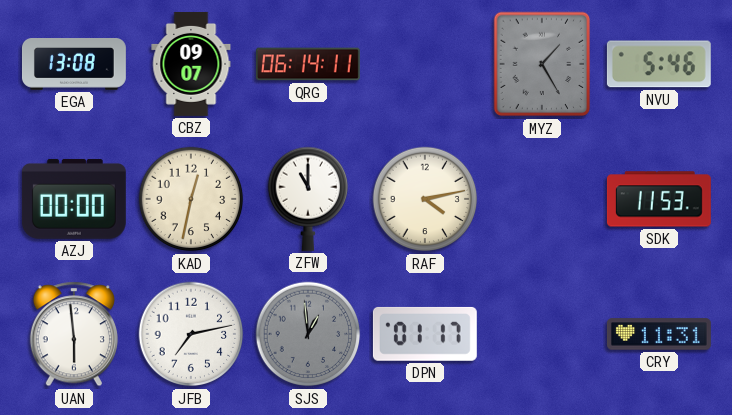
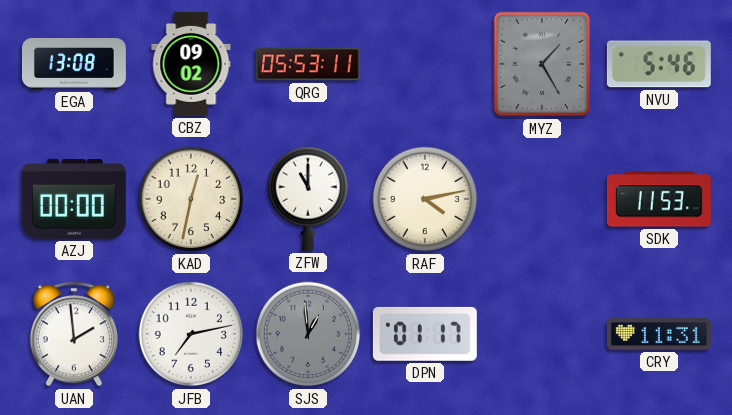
CBZ: 09:07 -> 09:02 (191, 64)
QRG: 06:14 -> 05:53 (308, 64)
UAN: 5:59 -> 1:59 (74, 334)
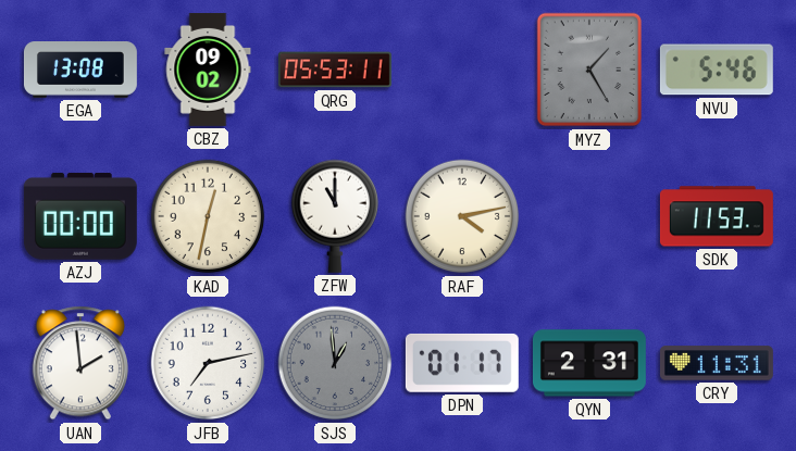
QYN: none -> 2:31 (589, 363)
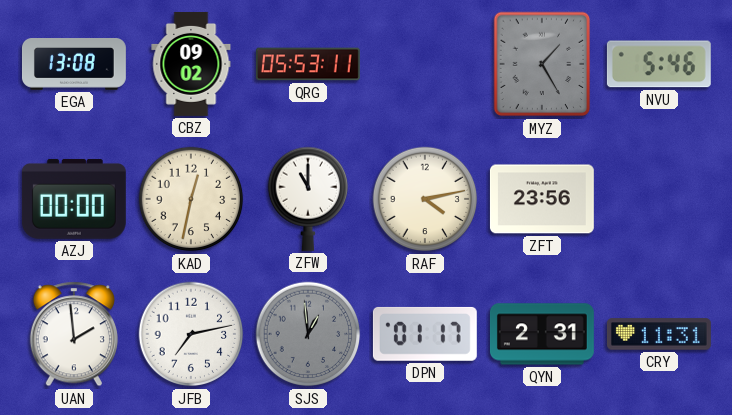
ZFT: none -> 23:56 (542, 199)
SDK: 11:53 -> none (717, 216)
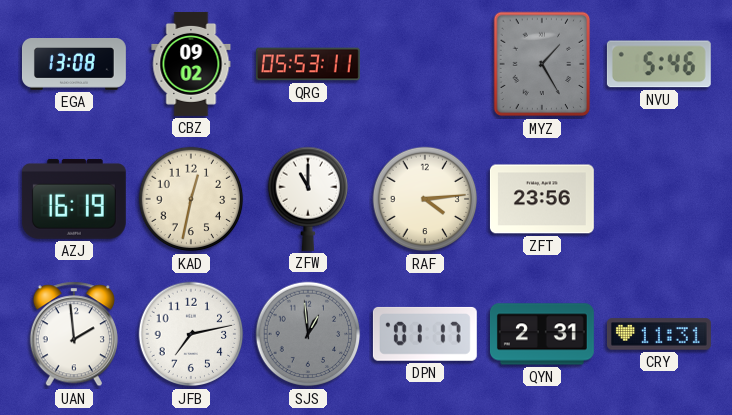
AZJ: 00:00 -> 16:19 (74, 199)
RAF: 4:13 -> 4:14 (425, 199)
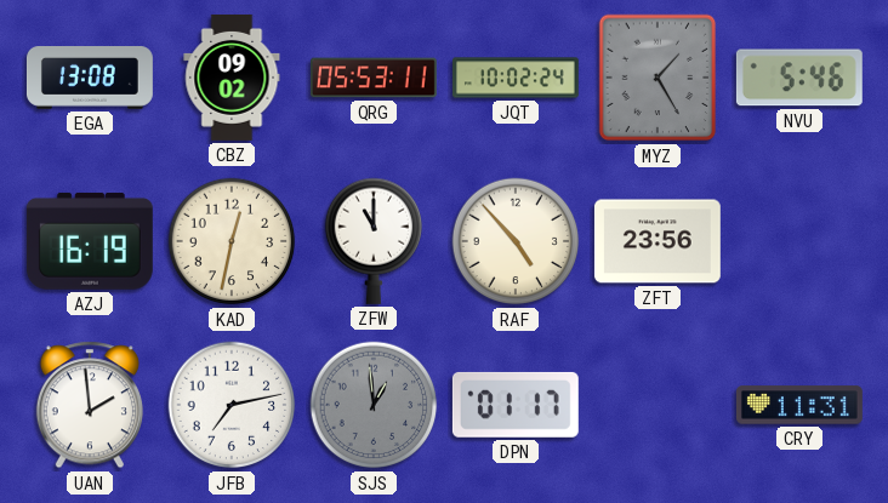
JQT: none -> 10:02 (517, 78)
RAF: 4:14 -> 4:53 (516, 241)
QYN: 2:31 -> none (542, 334)
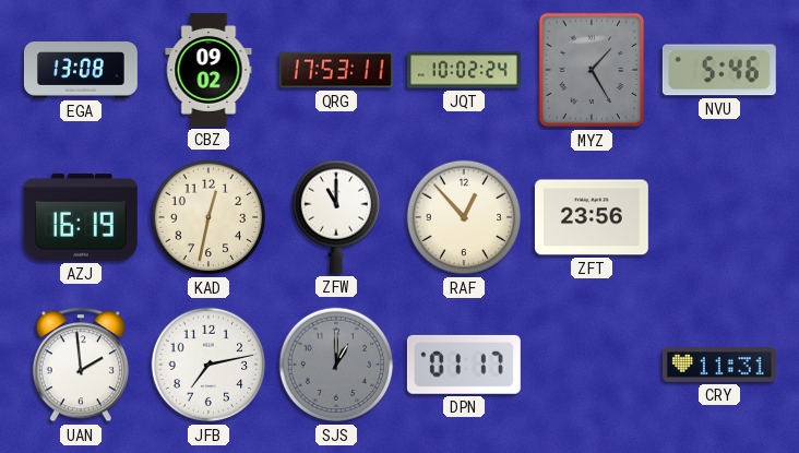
QRG: 05:53 -> 17:53 (336, 70)
RAF: 4:53 -> 12:53 (464, 217)
SJS: 12:59 -> 1:00 (336, 365)
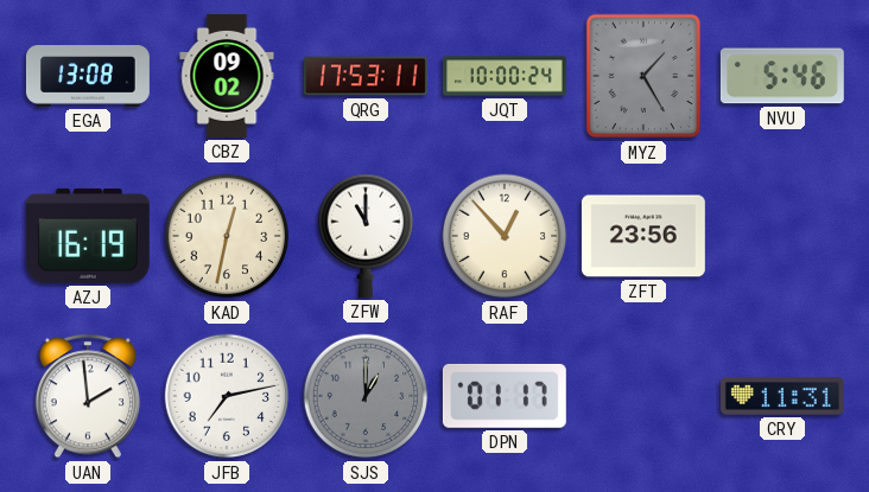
JQT: 10:02 -> 10:00 (506, 76)
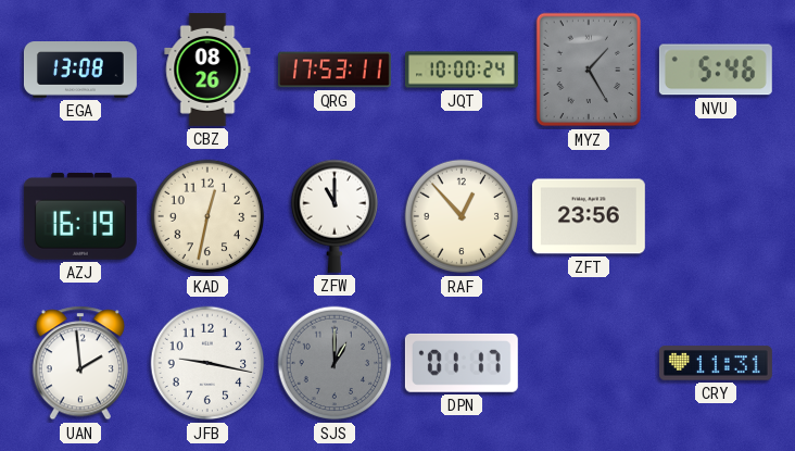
CBZ: 09:02 -> 08:26 (207, 70)
JFB: 7:13 -> 9:17 (207, 363)
